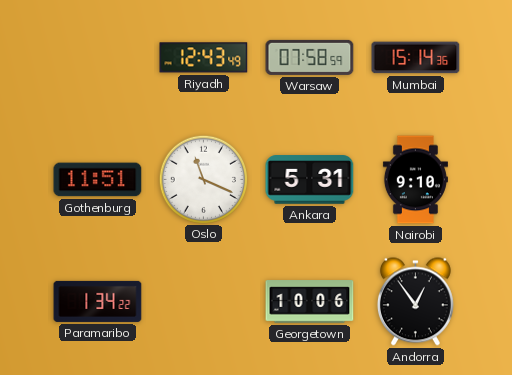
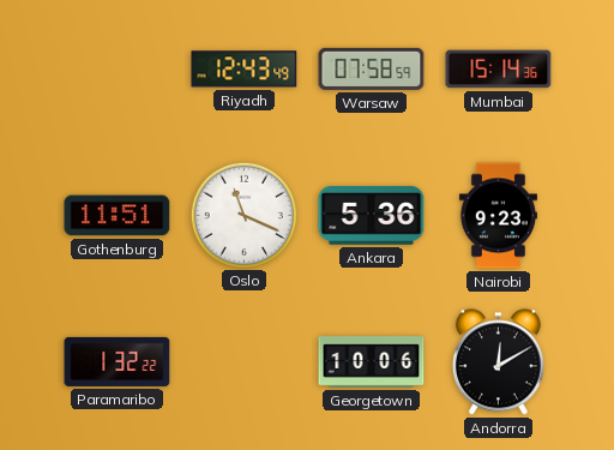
Ankara: 5:31 -> 5:36 (372, 216)
Nairobi: 9:10 -> 9:23 (498, 216)
Paramaribo: 1:34 -> 1:32 (118, 361)
Andorra: 12:54 -> 12:10 (498, 362)
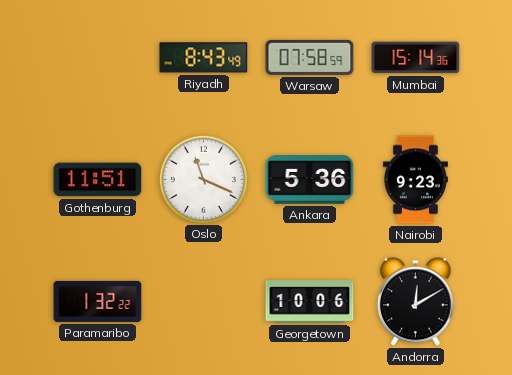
Riyadh: 12:43 -> 8:43 (204, 58)
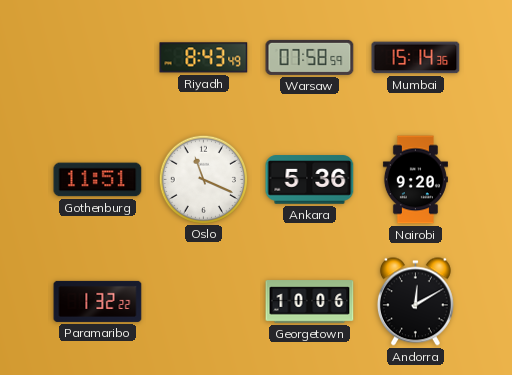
Nairobi: 9:23 -> 9:20 (415, 180)
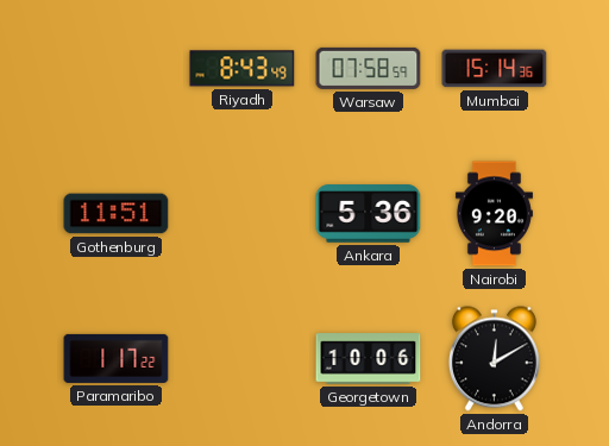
Oslo: 11:19 -> none (203, 179)
Paramaribo: 1:32 -> 1:17 (117, 358)
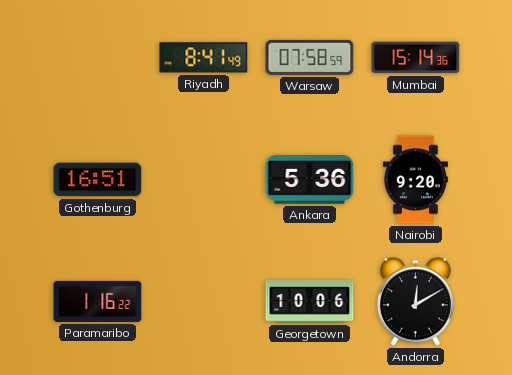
Riyadh: 8:43 -> 8:41 (204, 58)
Gothenburg: 11:51 -> 16:51 (98, 180)
Paramaribo: 1:17 -> 1:16 (98, 301)
